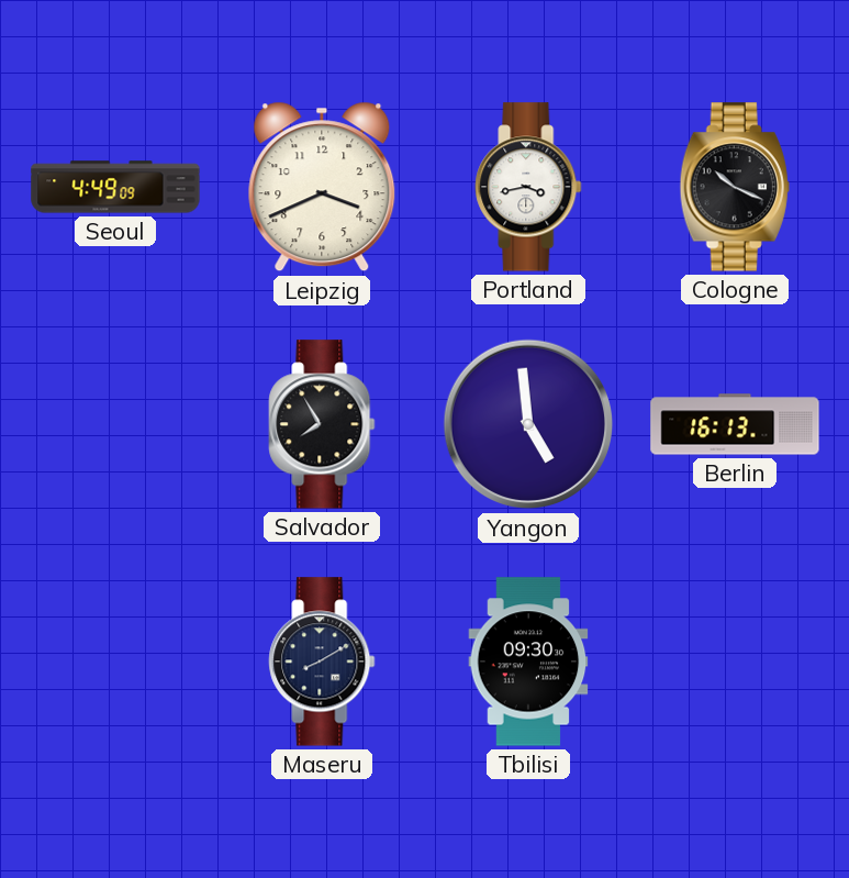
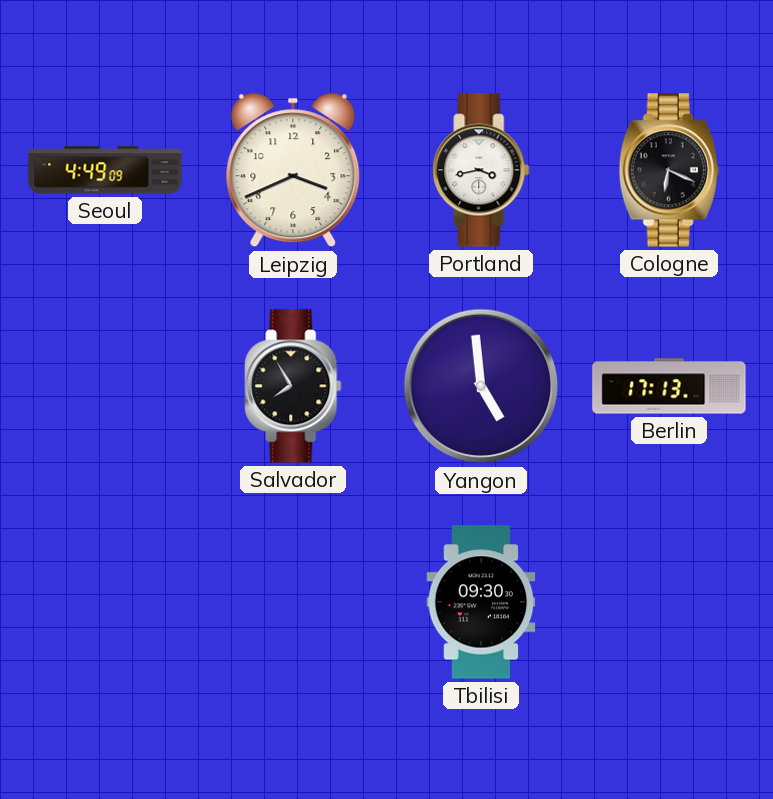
Cologne: 10:19 -> 6:19 (669, 170)
Berlin: 16:13 -> 17:13 (669, 386)
Maseru: 8:10 -> none (322, 662)
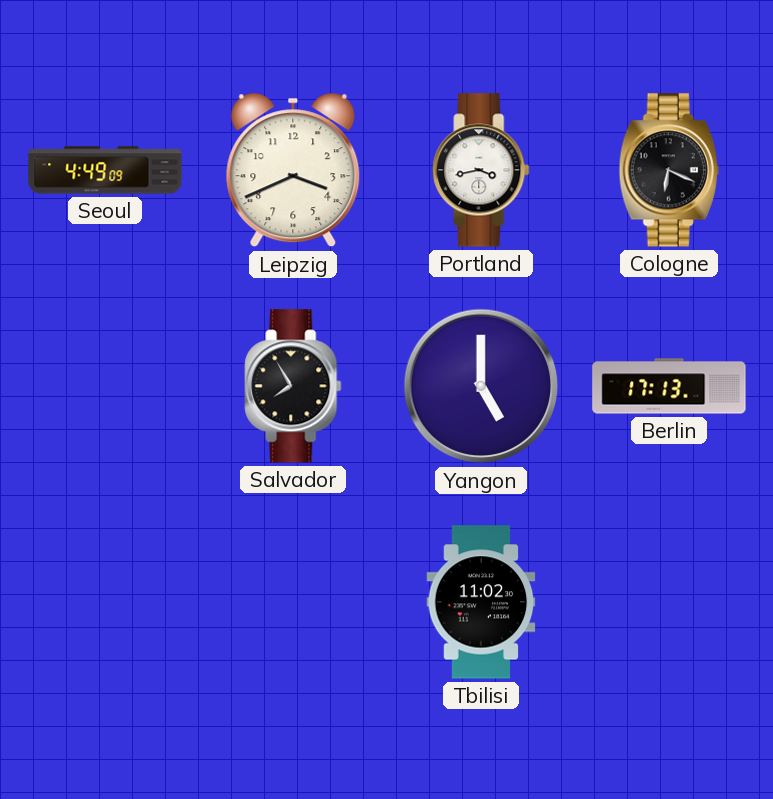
Yangon: 4:59 -> 5:00 (481, 386)
Tbilisi: 09:30 -> 11:02 (481, 602)
